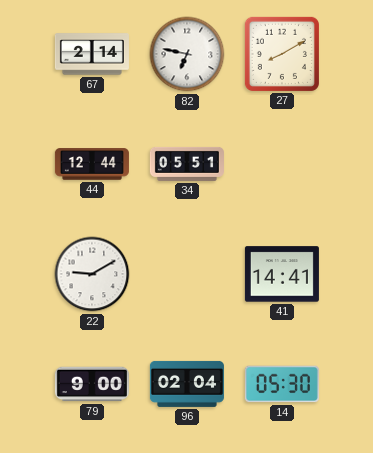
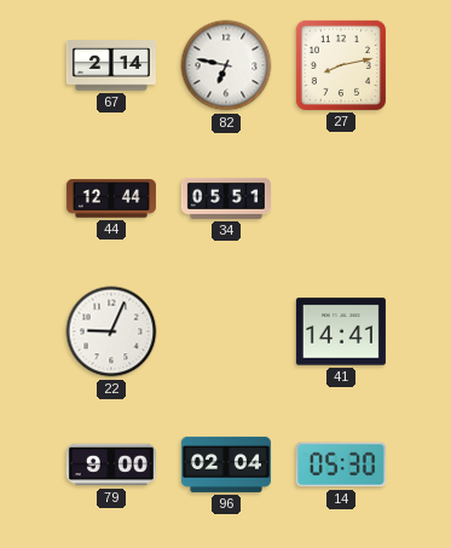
27: 8:10 -> 8:13 (341, 65)
22: 9:10 -> 9:04 (111, 331)
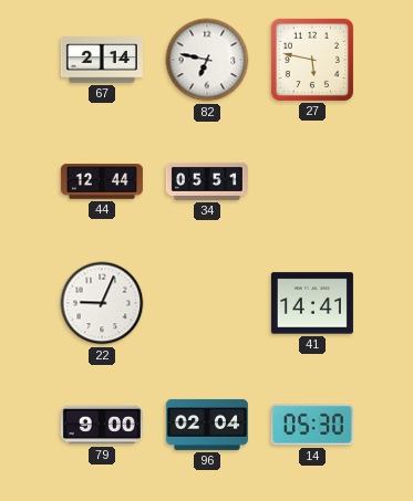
27: 8:13 -> 5:47 (312, 60)
